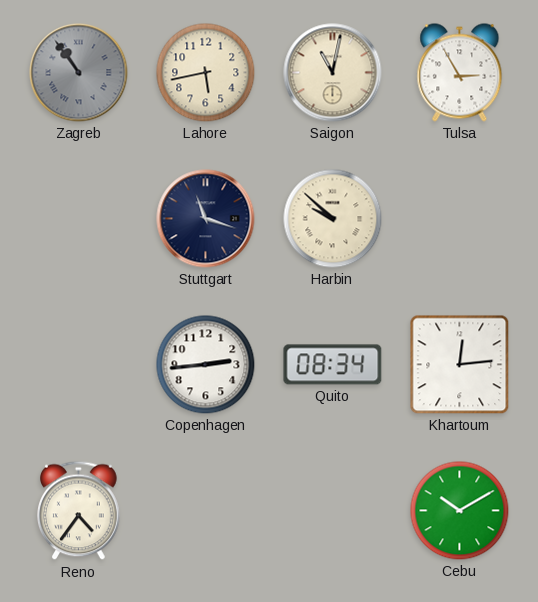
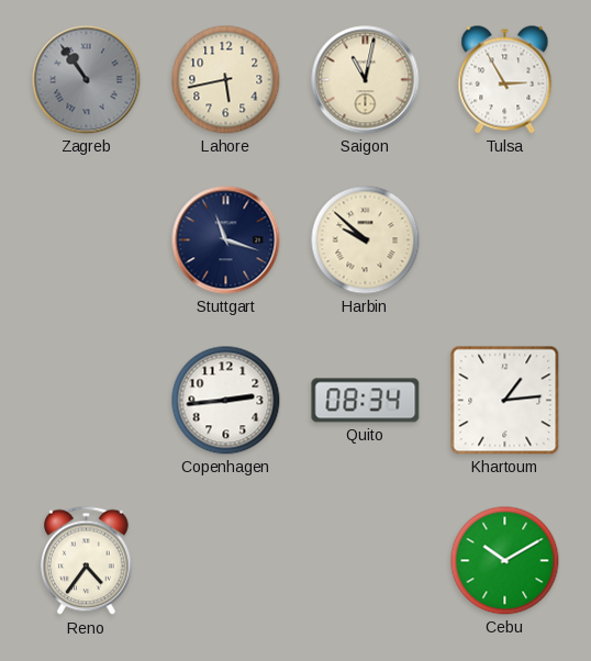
Khartoum: 12:14 -> 1:14 (505, 401)
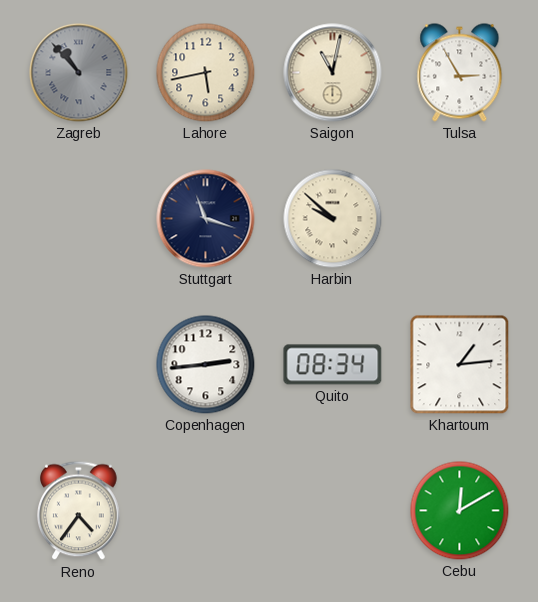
Zagreb: 10:54 -> 10:53 (79, 73)
Cebu: 10:10 -> 12:10 (460, 511)
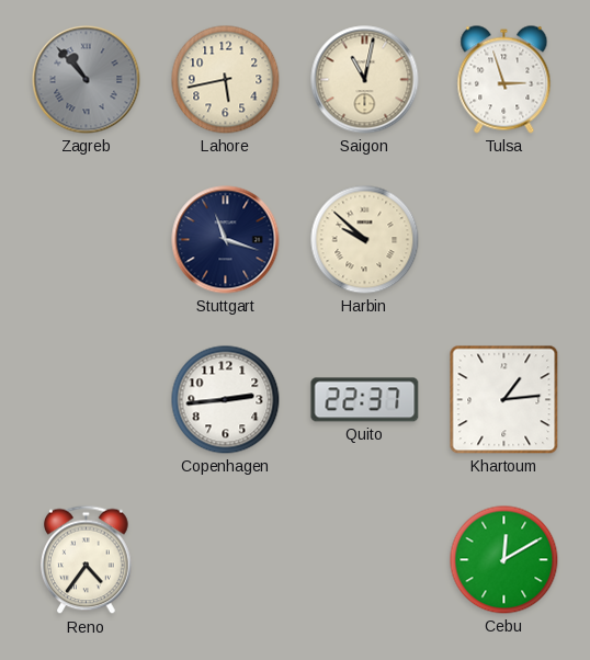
Tulsa: 2:55 -> 2:57 (504, 80)
Quito: 08:34 -> 22:37 (365, 400)
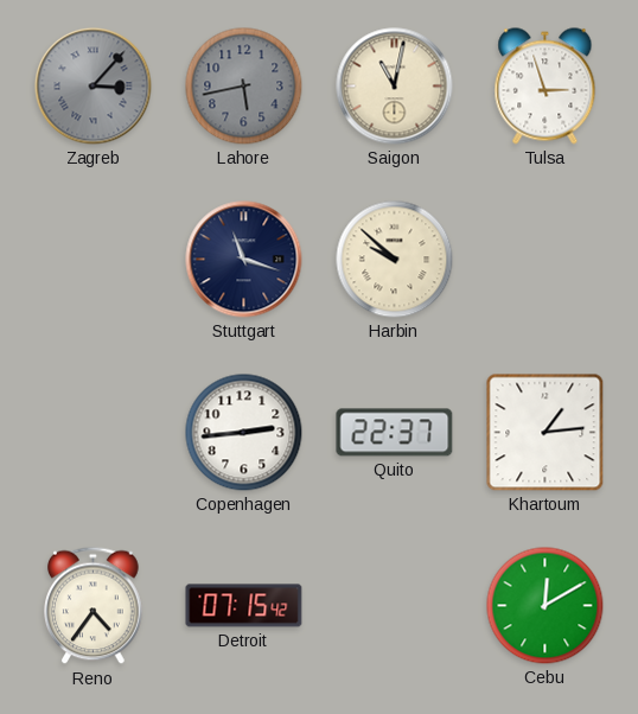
Zagreb: 10:53 -> 3:07 (94, 87)
Lahore dial: cream -> grey (244, 87)
Detroit: none -> 07:15 (244, 606)
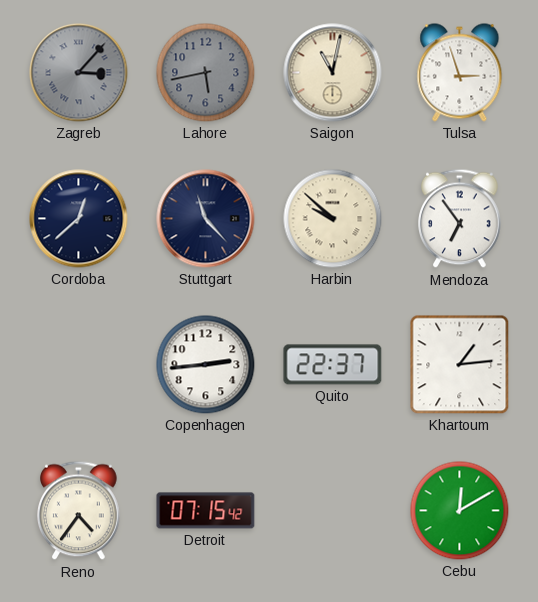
Cordoba: none -> 12:38 (79, 219)
Stuttgart: 11:18 -> 11:23 (206, 219)
Mendoza: none -> 6:54 (460, 219)
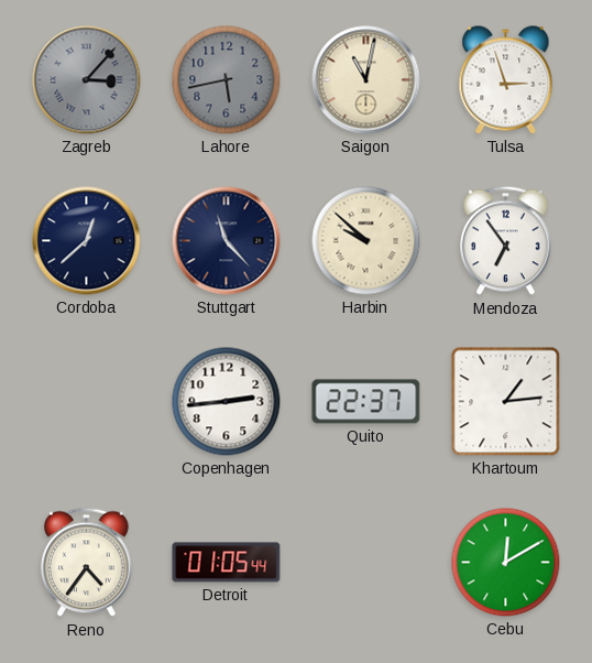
Detroit: 07:15 -> 01:05 (227, 563)
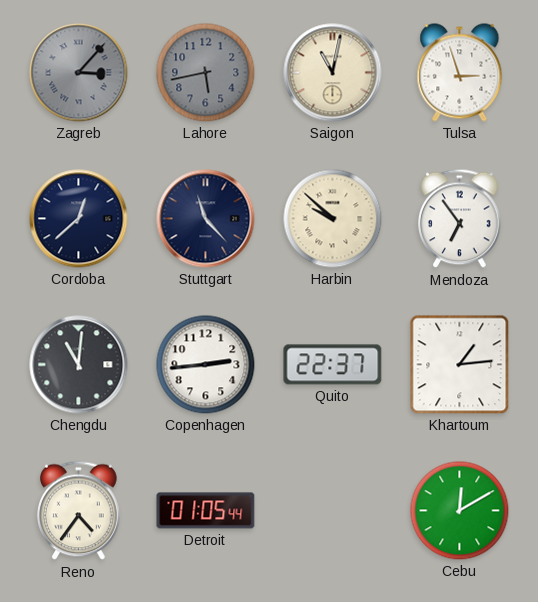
Chengdu: none -> 11:01 (79, 365)
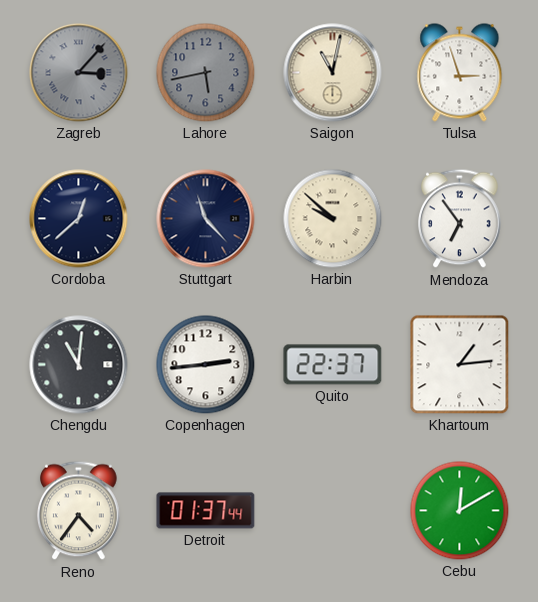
Detroit: 01:05 -> 01:37 (206, 511)
